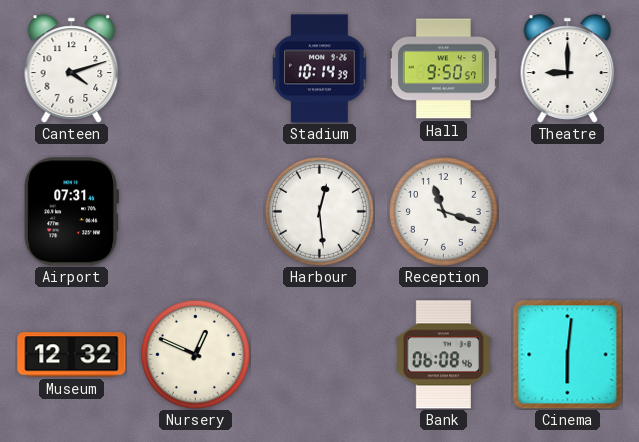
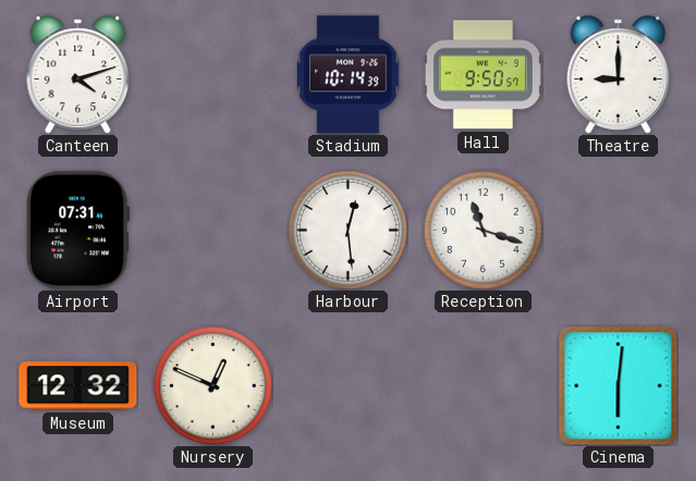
Bank: 06:08 -> none (443, 355)
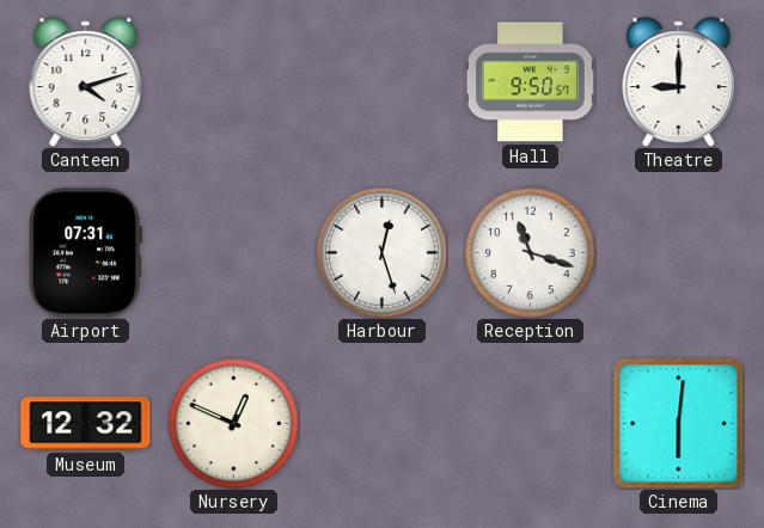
Stadium: 10:14 -> none (349, 75)
Harbour: 12:29 -> 12:27 (381, 252)
